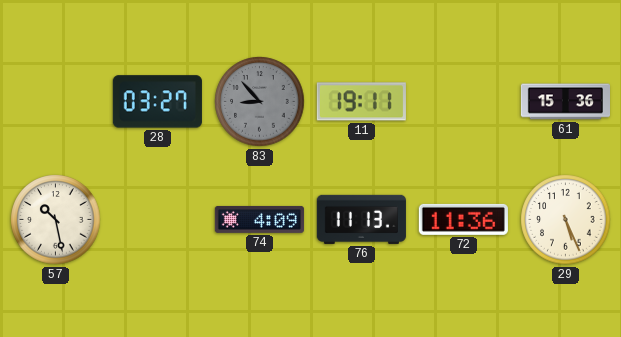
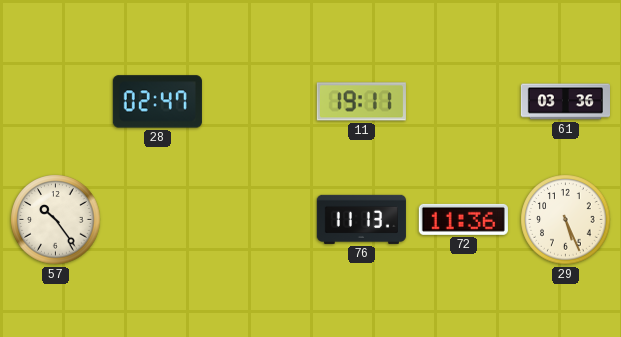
28: 03:27 -> 02:47 (157, 102)
83: 8:53 -> none (260, 102)
61: 15:36 -> 03:36 (565, 102)
57: 10:28 -> 10:24 (56, 220)
74: 4:09 -> none (259, 219)
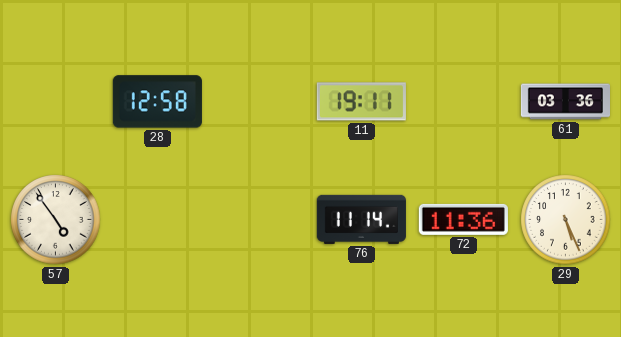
28: 02:47 -> 12:58 (157, 102)
57: 10:24 -> 4:54 (56, 220)
76: 11:13 -> 11:14 (361, 219)
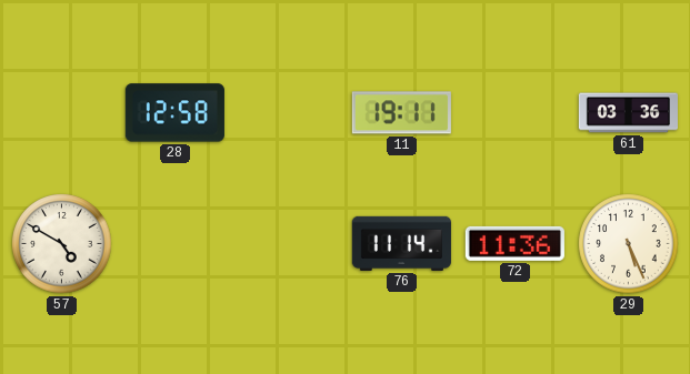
57: 4:54 -> 4:50 (62, 244)
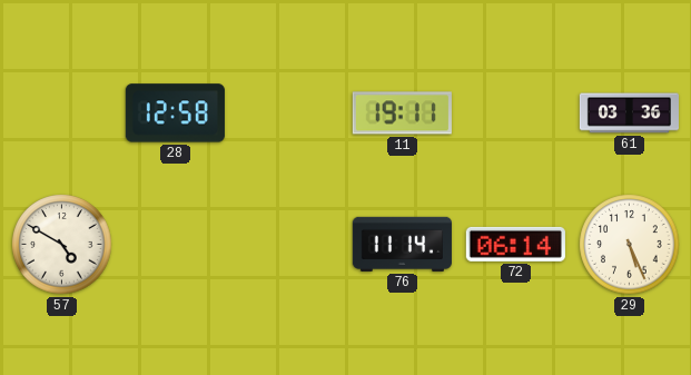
72: 11:36 -> 06:14 (515, 244)
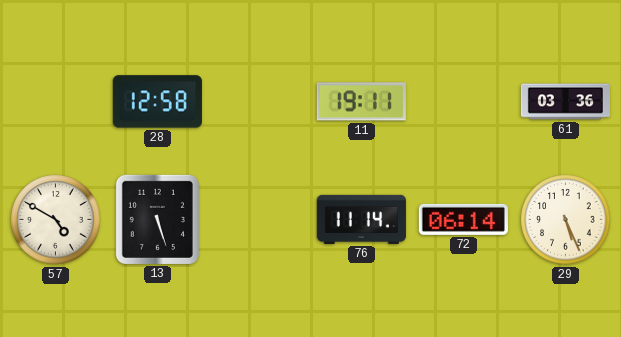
13: none -> 5:27 (157, 219)
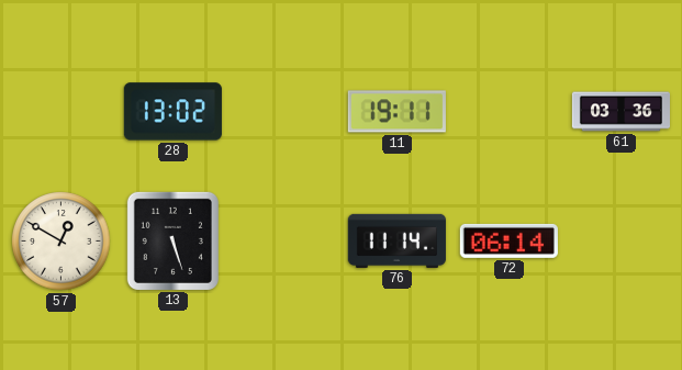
28: 12:58 -> 13:02 (172, 112)
57: 4:50 -> 12:50 (62, 242)
29: 5:26 -> none (566, 220)
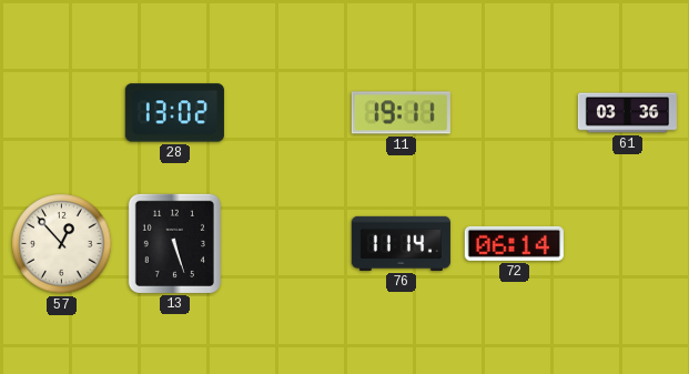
57: 12:50 -> 12:53 (62, 244)
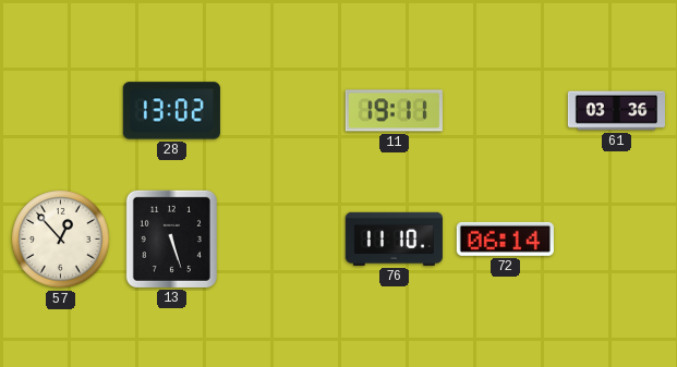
76: 11:14 -> 11:10 (394, 238)
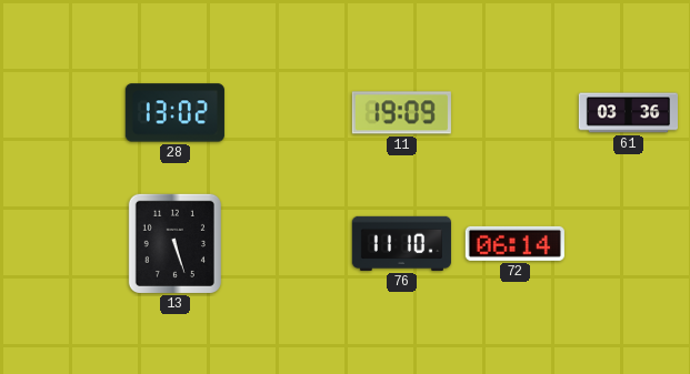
11: 19:11 -> 19:09 (401, 113)
57: 12:53 -> none (61, 240)
